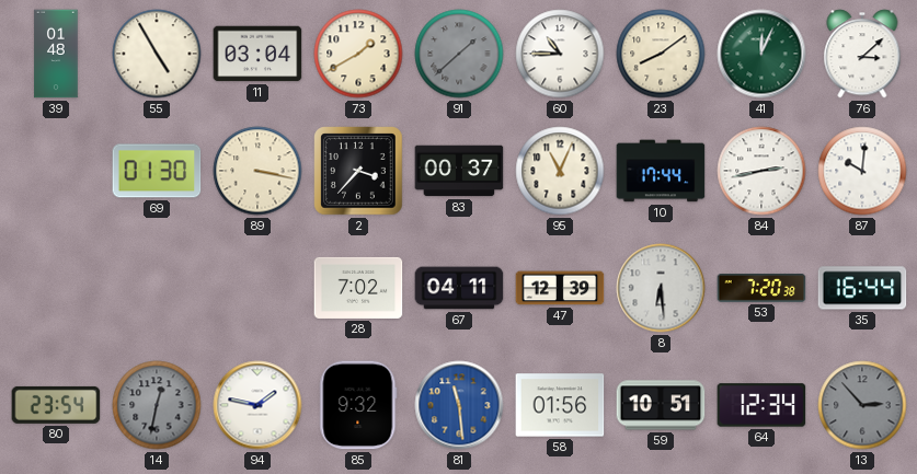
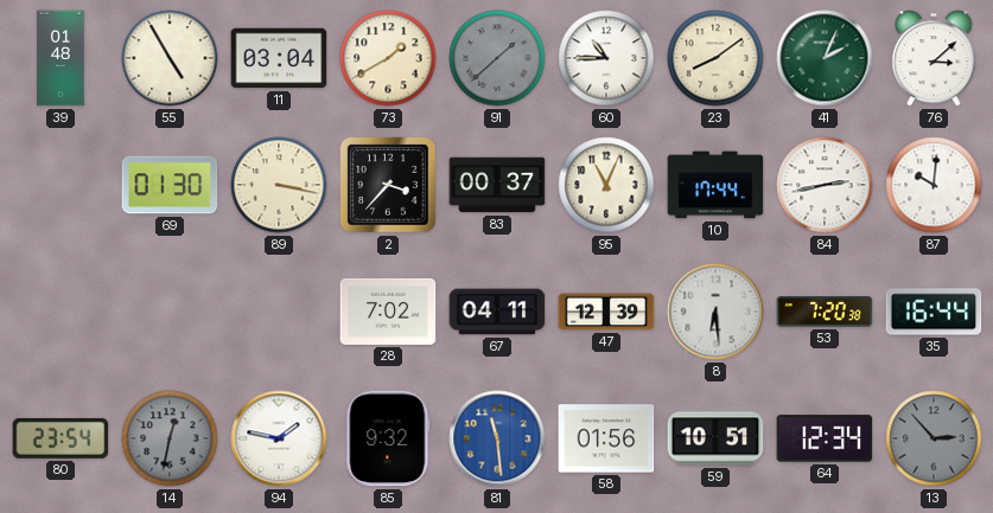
41: 12:04 -> 2:04 (825, 58)
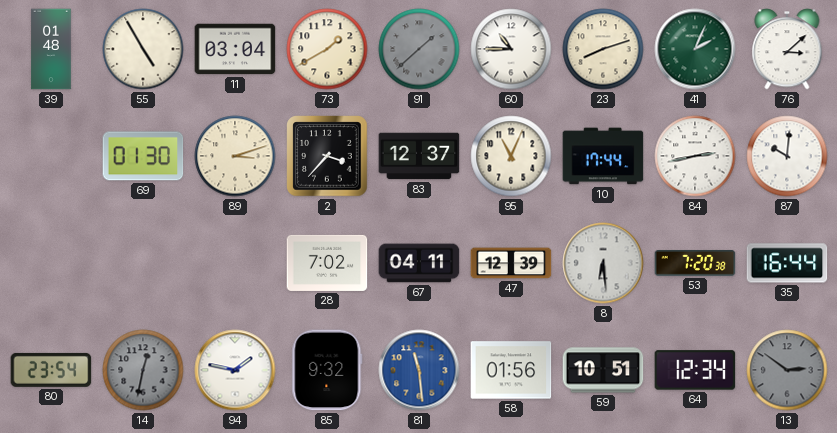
23: 8:09 -> 8:12 (603, 49)
89: 3:17 -> 3:12 (235, 156)
83: 00:37 -> 12:37 (419, 156)
13: 2:53 -> 2:51 (787, 370)
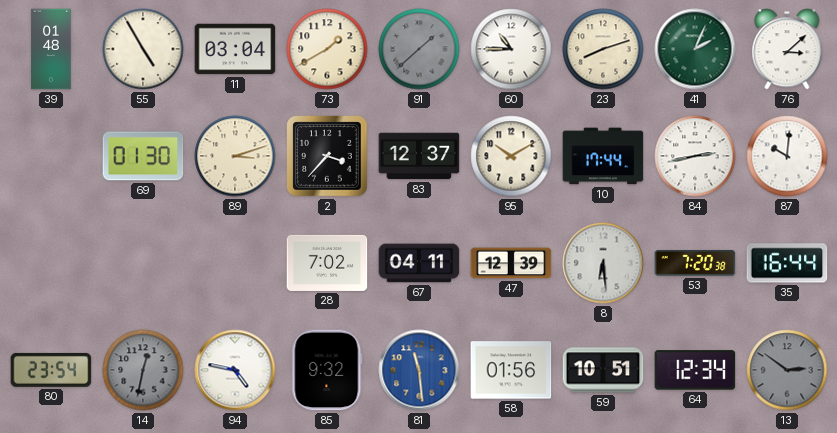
95: 11:04 -> 10:10 (511, 156)
94: 1:47 -> 4:47 (235, 370)
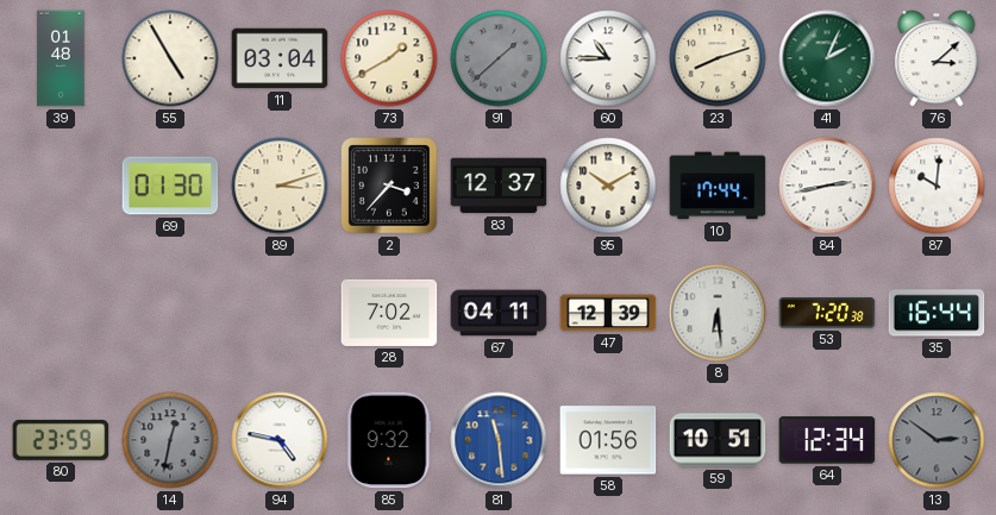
80: 23:54 -> 23:59 (61, 440)
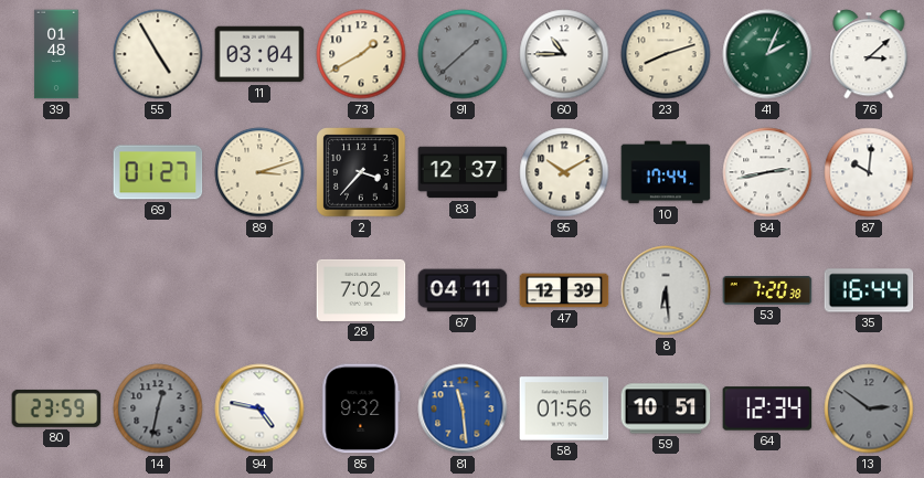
69: 01:30 -> 01:27 (158, 172)
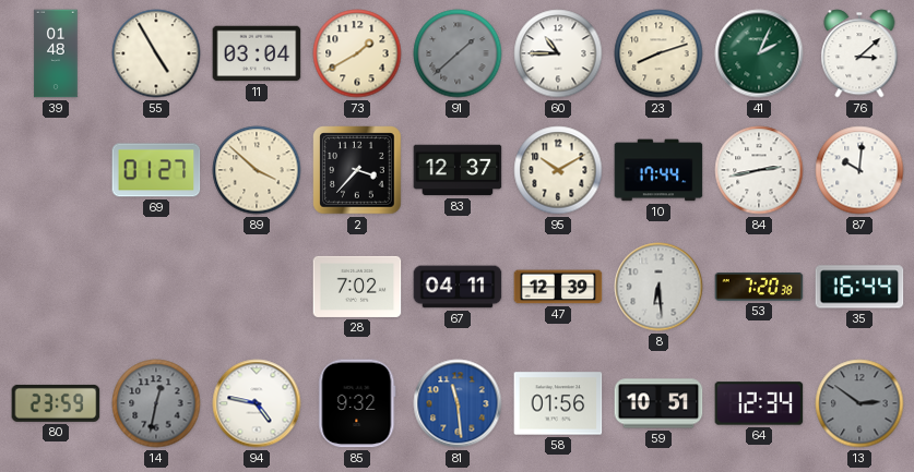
89: 3:12 -> 3:52 (257, 170)
